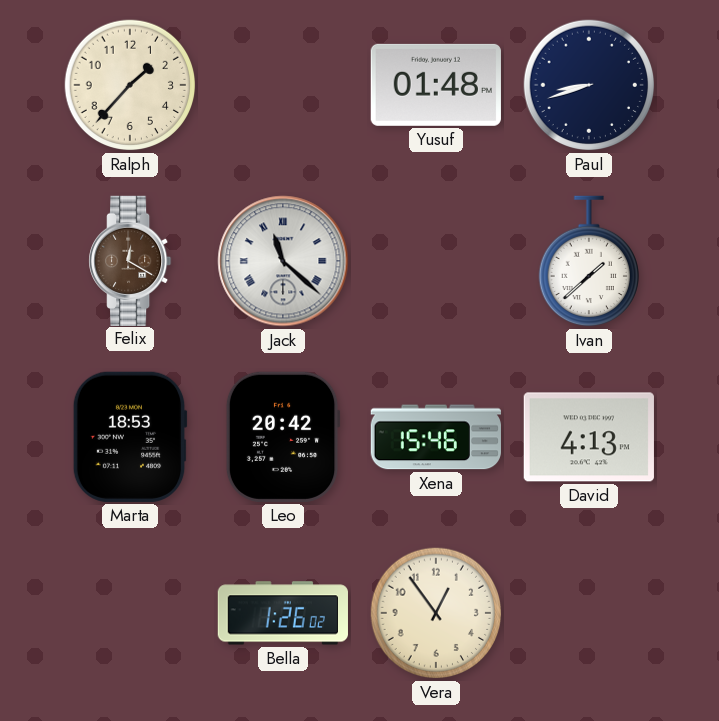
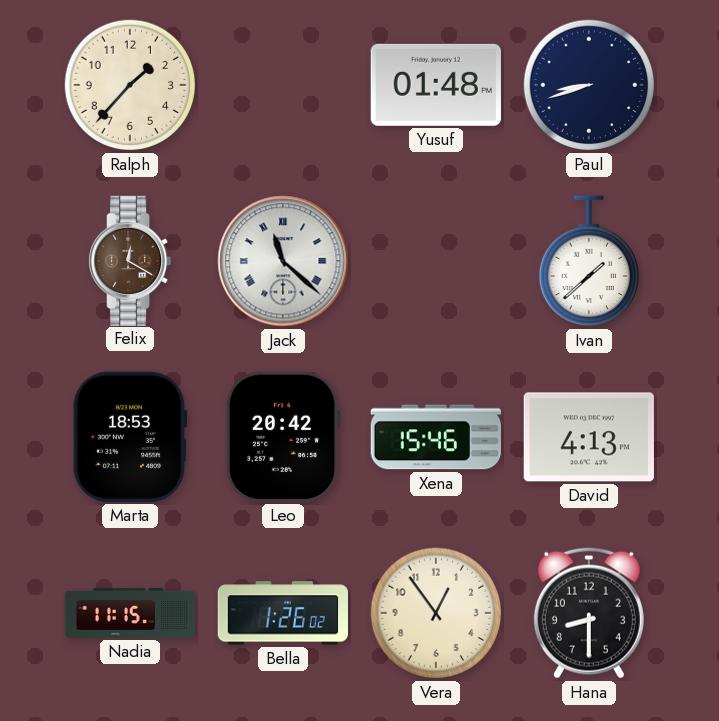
Nadia: none -> 11:15 (130, 613)
Hana: none -> 8:30 (589, 613)
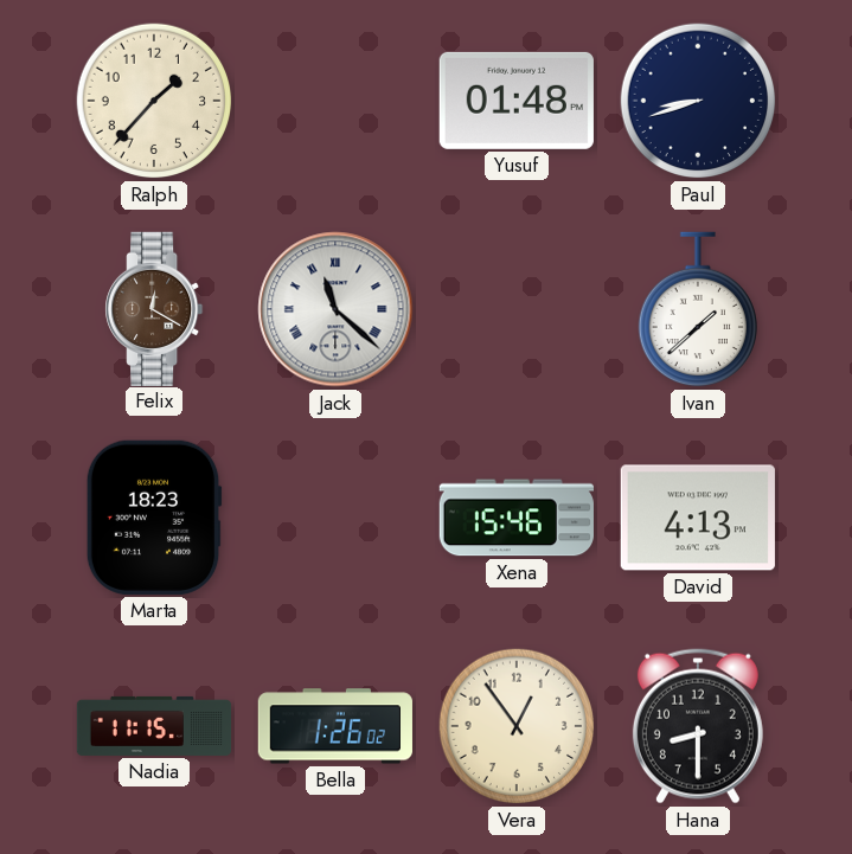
Marta: 18:53 -> 18:23 (154, 518)
Leo: 20:42 -> none (283, 437)
